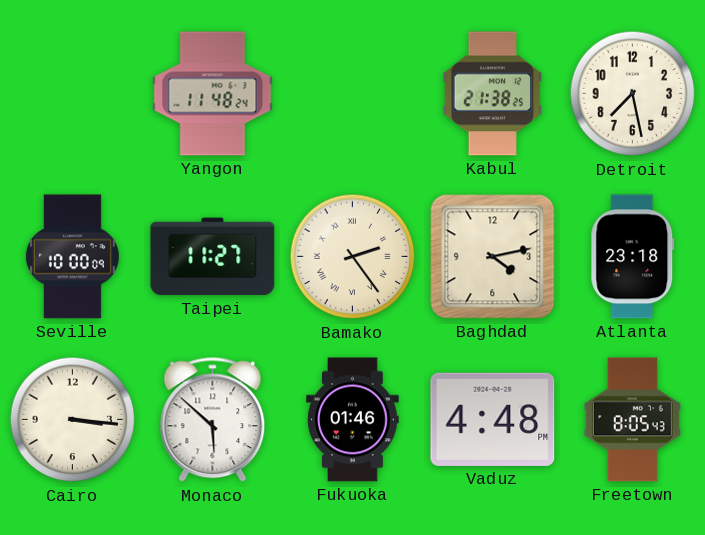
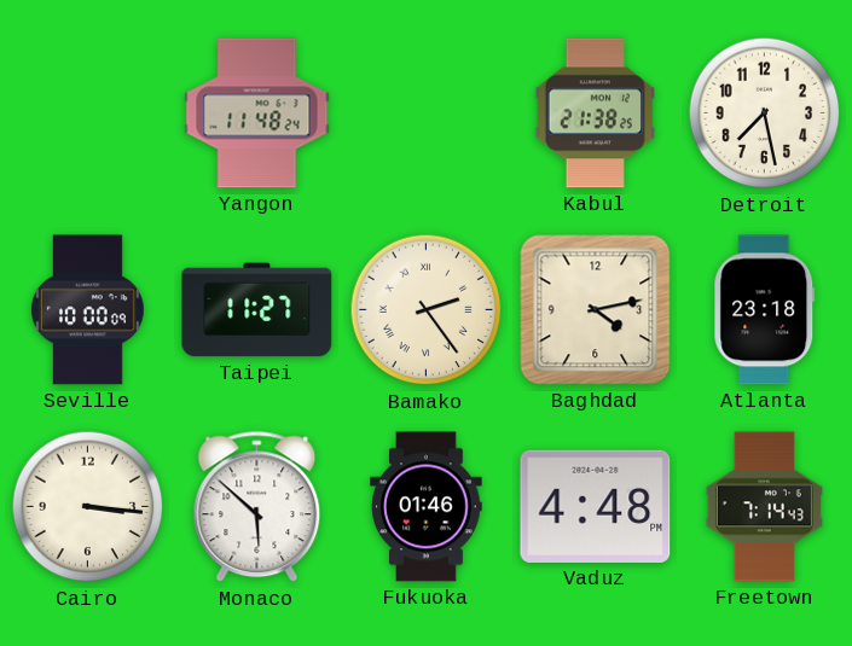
Freetown: 8:05 -> 7:14 (764, 507)
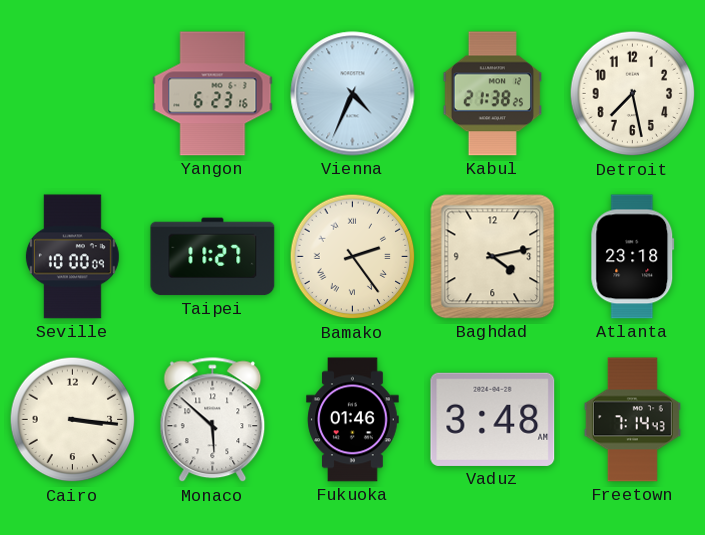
Yangon: 11:48 -> 6:23 (213, 94)
Vienna: none -> 4:34 (353, 94)
Vaduz: 4:48 -> 3:48 (493, 419)
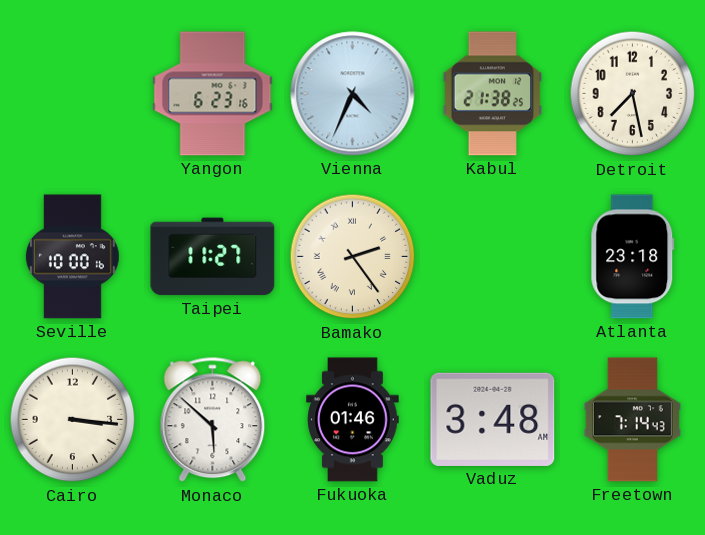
Seville: 10:00:09 -> 10:00:16 (72, 257)
Baghdad: 4:13 -> none (493, 257)
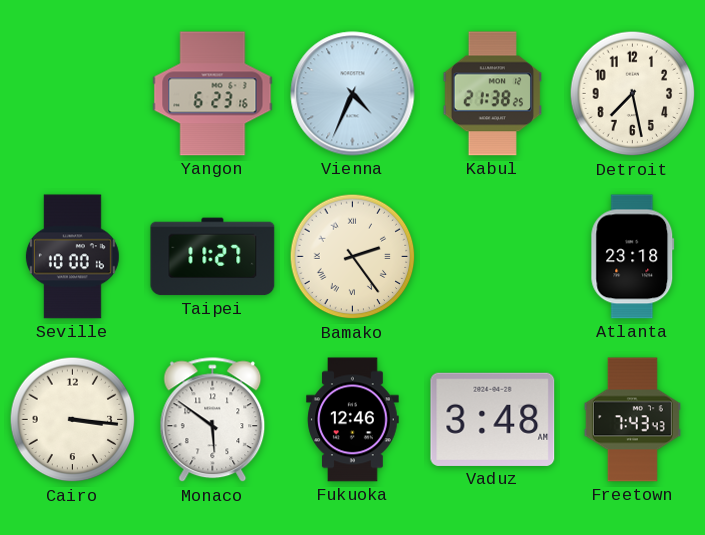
Monaco: 5:52 -> 5:51 (213, 420)
Fukuoka: 01:46 -> 12:46 (353, 420)
Freetown: 7:14 -> 7:43 (632, 420)
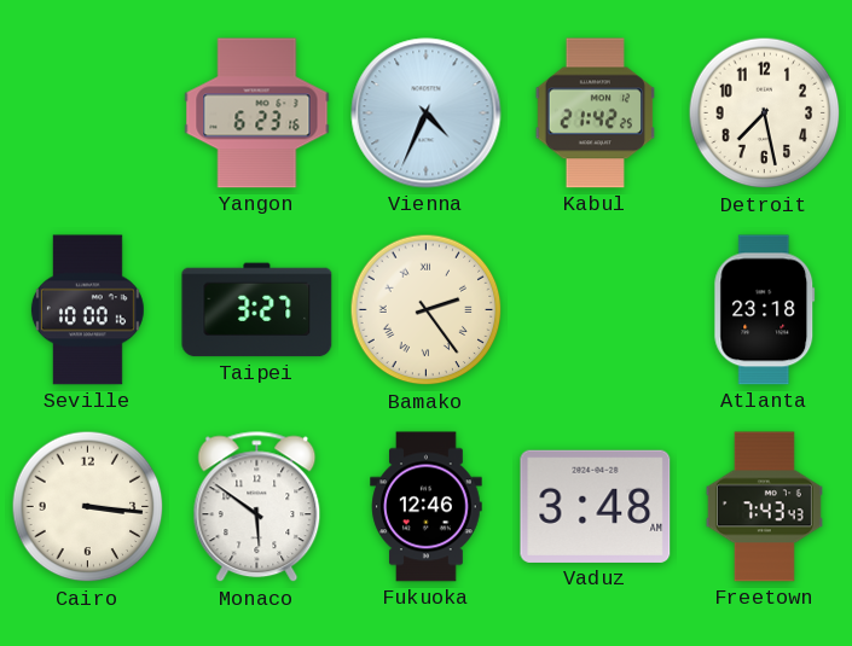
Kabul: 21:38 -> 21:42 (595, 114)
Taipei: 11:27 -> 3:27 (257, 310)
